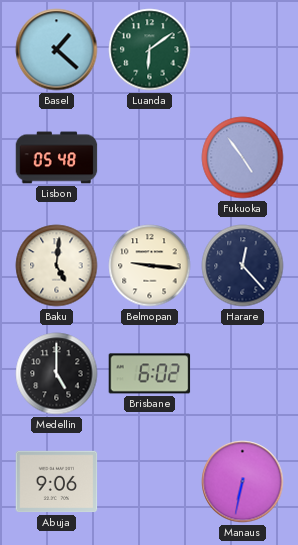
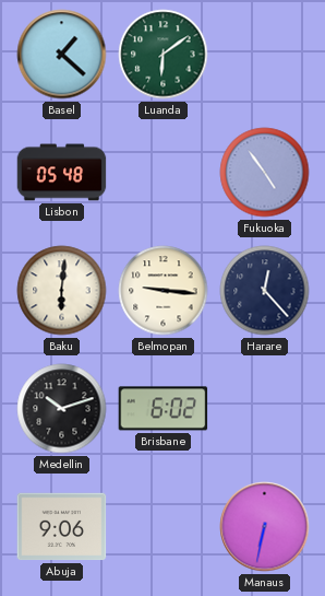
Baku: 5:01 -> 6:01 (62, 291)
Medellin: 5:00 -> 10:12 (62, 409)
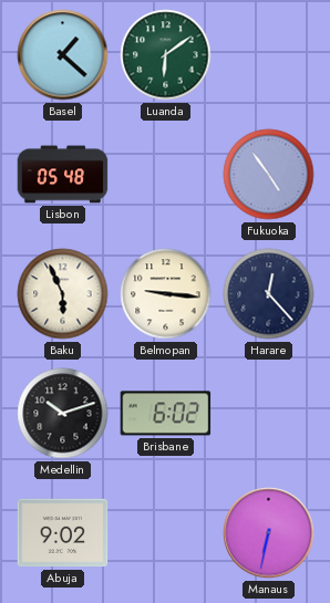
Baku: 6:01 -> 5:56 (63, 294)
Abuja: 9:06 -> 9:02 (63, 533)
